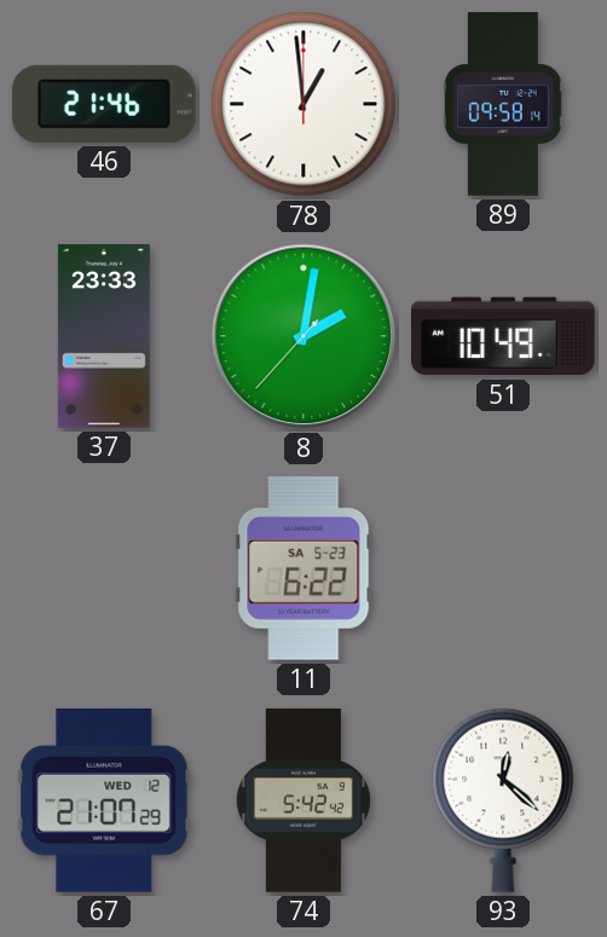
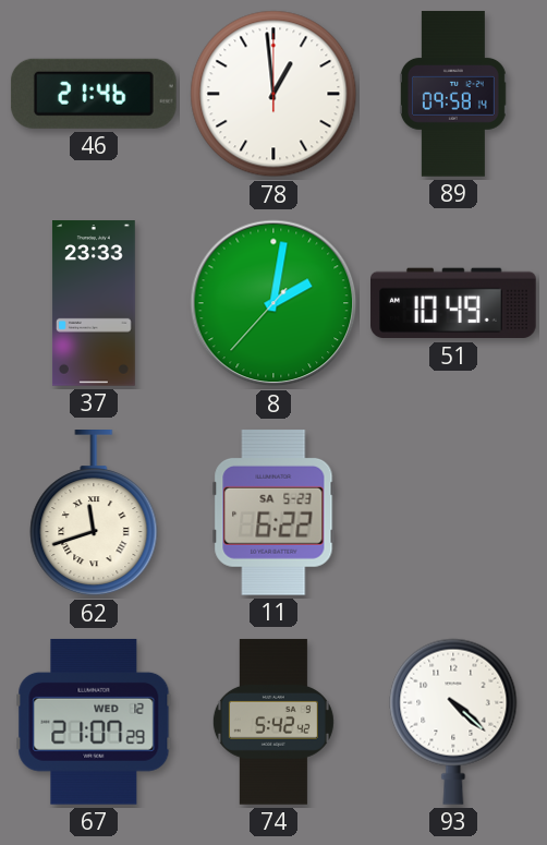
62: none -> 11:42 (94, 514)
93: 12:22 -> 4:22 (453, 722)
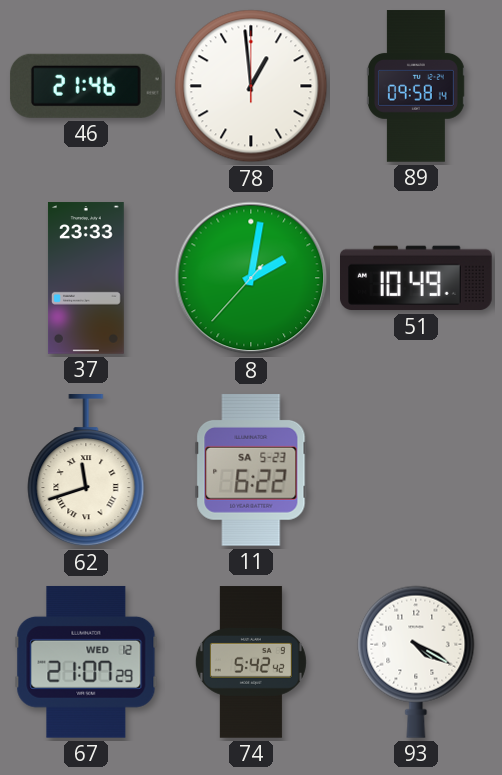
93: 4:22 -> 4:20 (416, 662)
